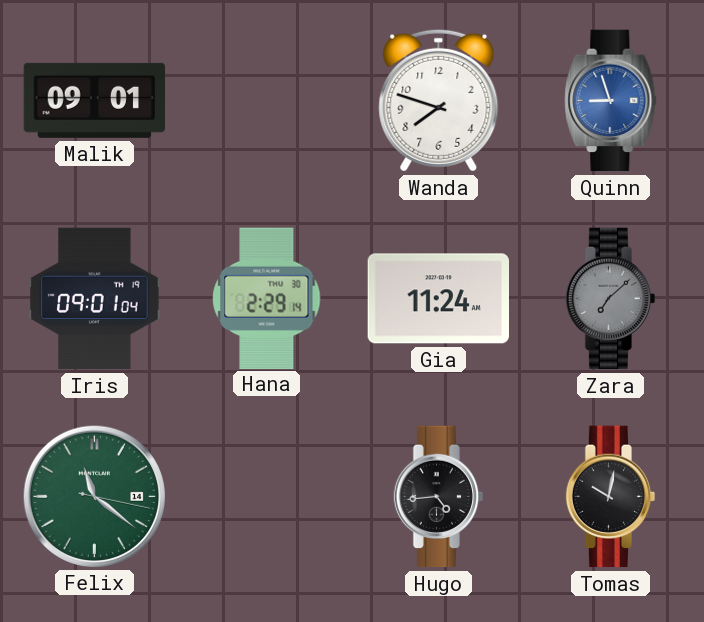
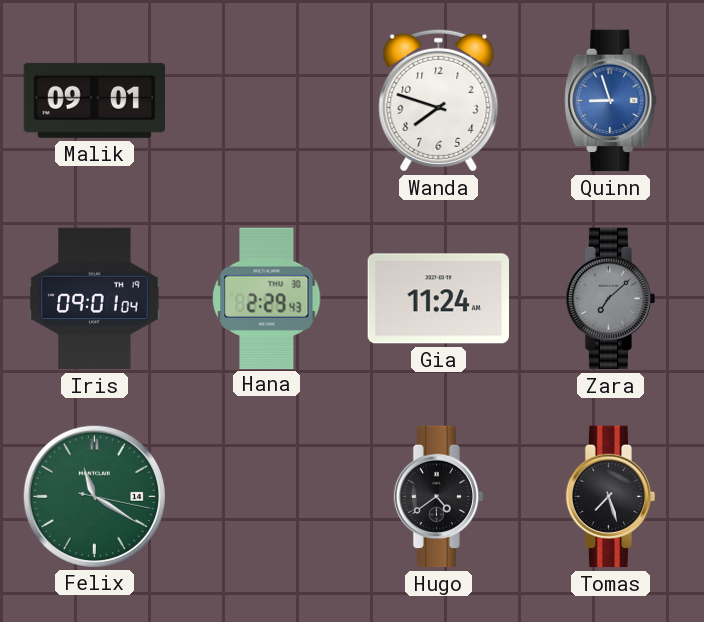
Hana: 2:29:14 -> 2:29:43 (267, 298)
Felix: 11:21 -> 11:20 (94, 496)
Hugo: 4:44 -> 4:39 (439, 497)
Tomas: 10:02 -> 7:27 (611, 497)
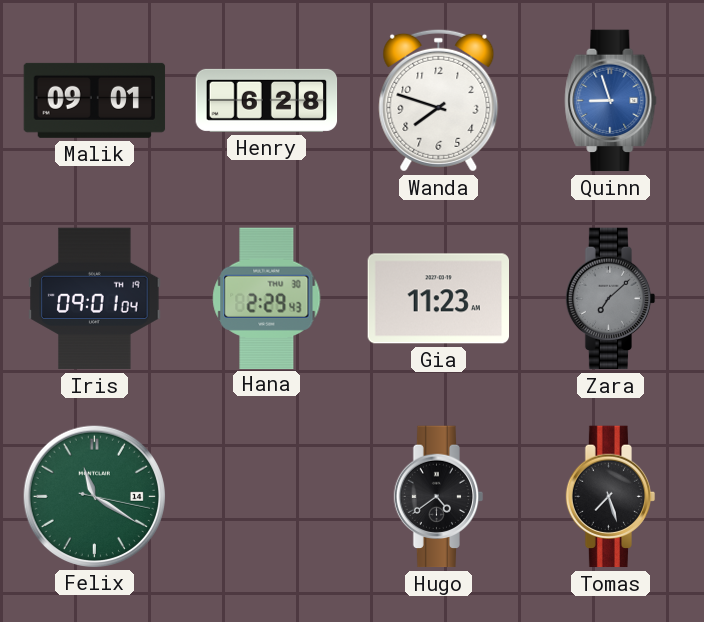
Henry: none -> 6:28 (267, 100)
Gia: 11:24 -> 11:23 (438, 299)
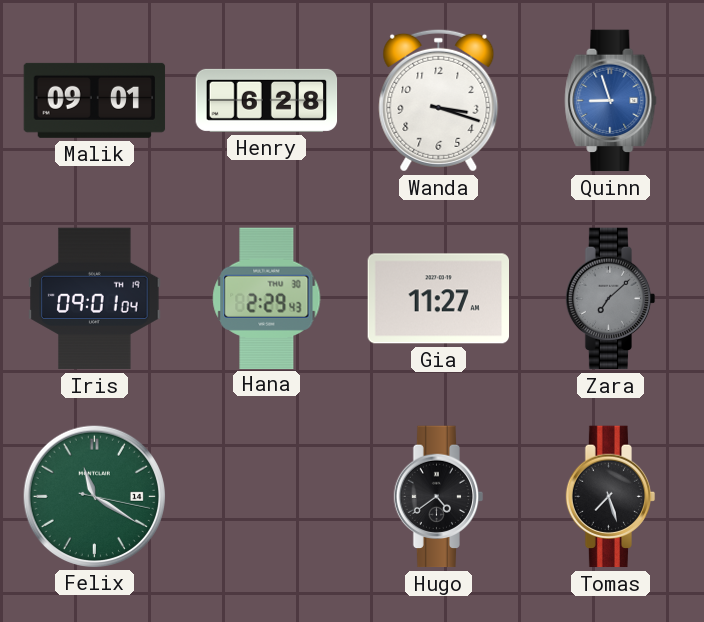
Wanda: 7:48 -> 3:18 (439, 100)
Gia: 11:23 -> 11:27 (438, 299)
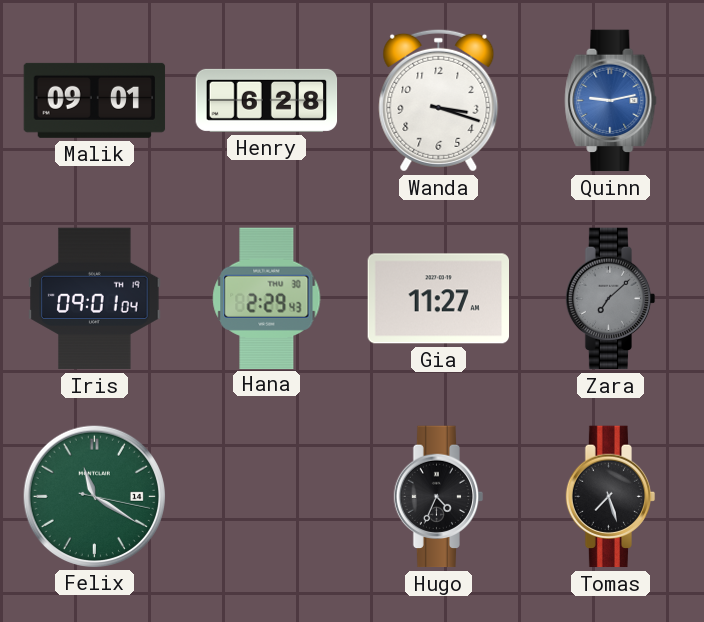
Quinn: 8:57 -> 9:13 (611, 101)
Hugo: 4:39 -> 4:34 (439, 497)
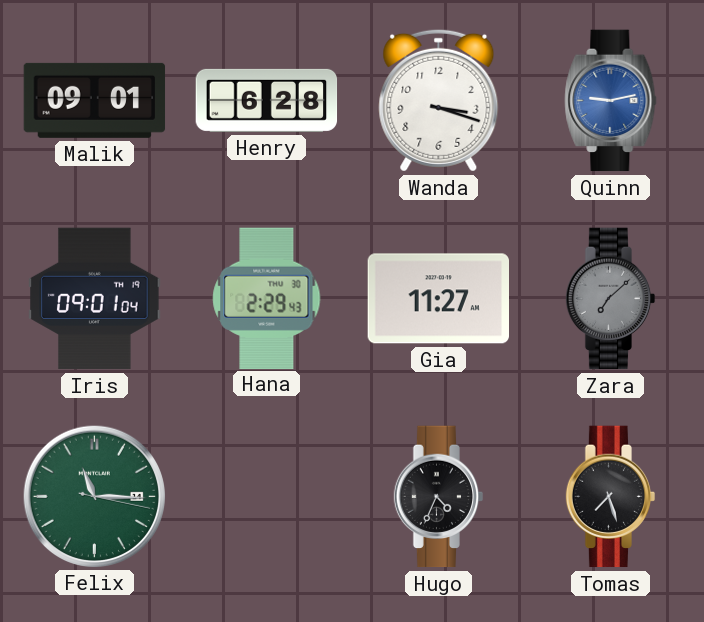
Felix: 11:20 -> 11:15 (94, 496)
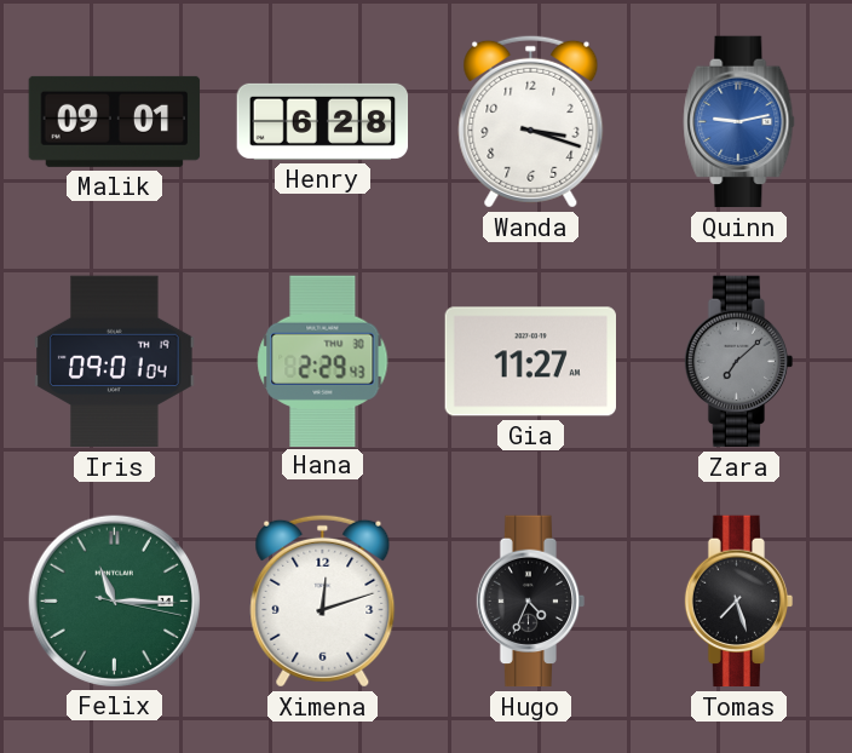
Ximena: none -> 12:12 (323, 600)
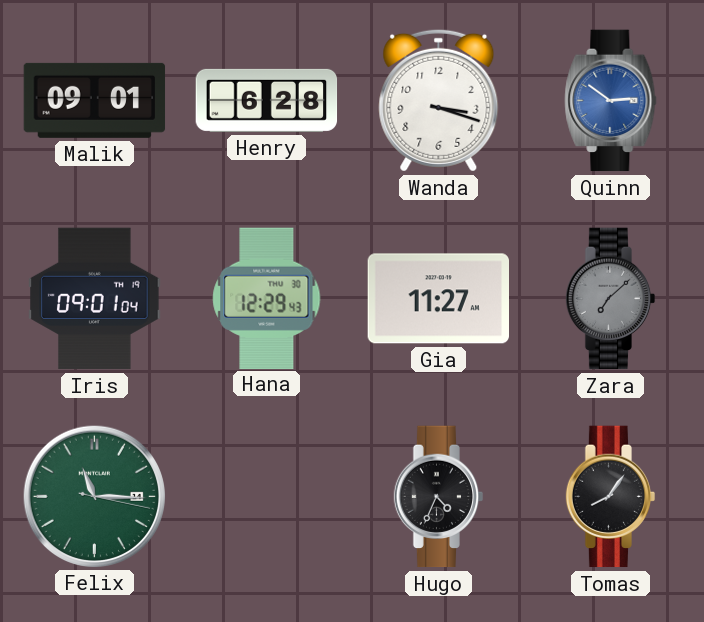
Quinn: 9:13 -> 2:51 (611, 101)
Hana: 2:29 -> 12:29 (267, 298)
Ximena: 12:12 -> none (323, 600)
Tomas: 7:27 -> 8:06 (611, 497)
